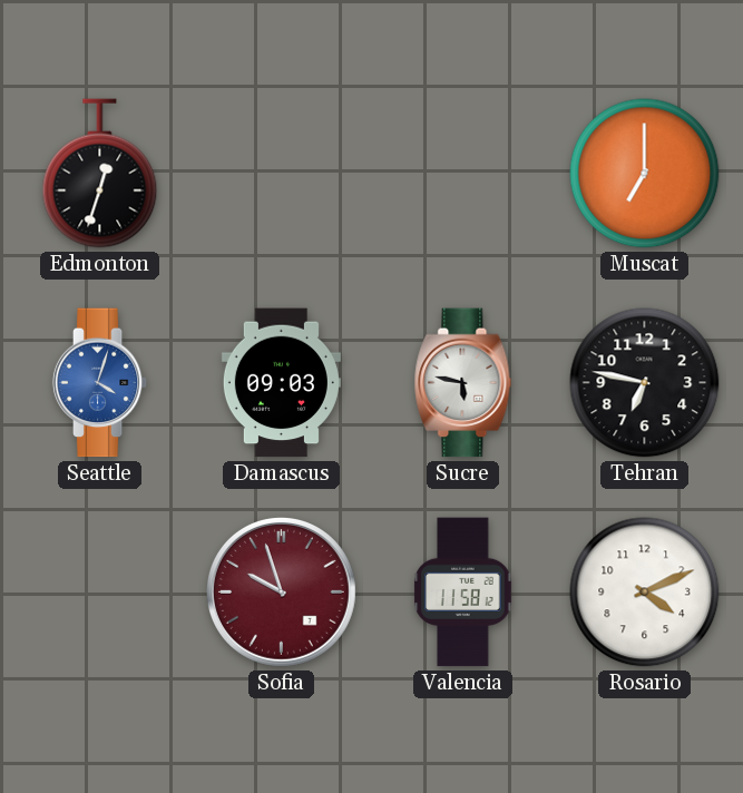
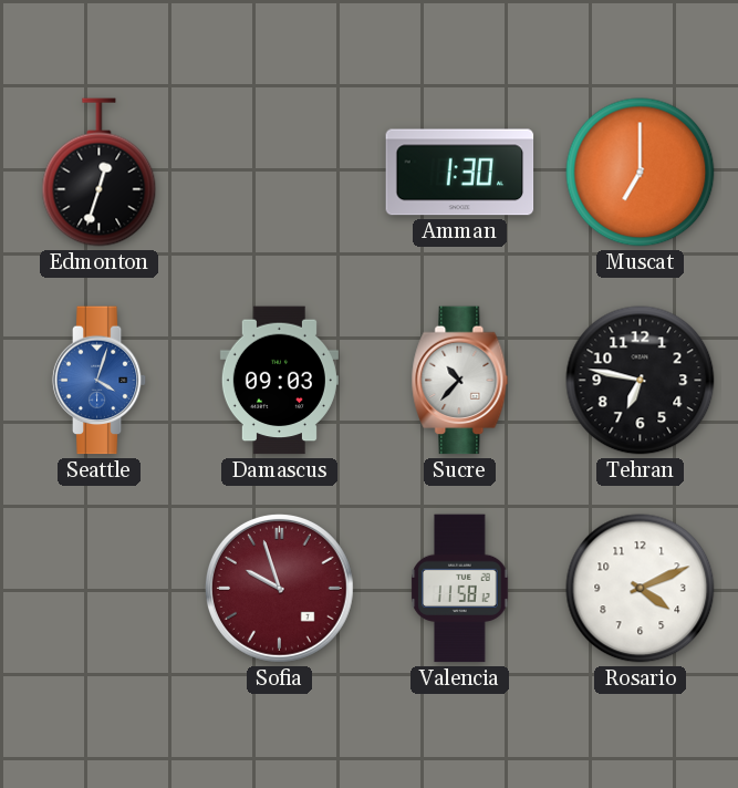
Amman: none -> 1:30 (460, 173)
Sucre: 5:47 -> 10:37 (460, 381)
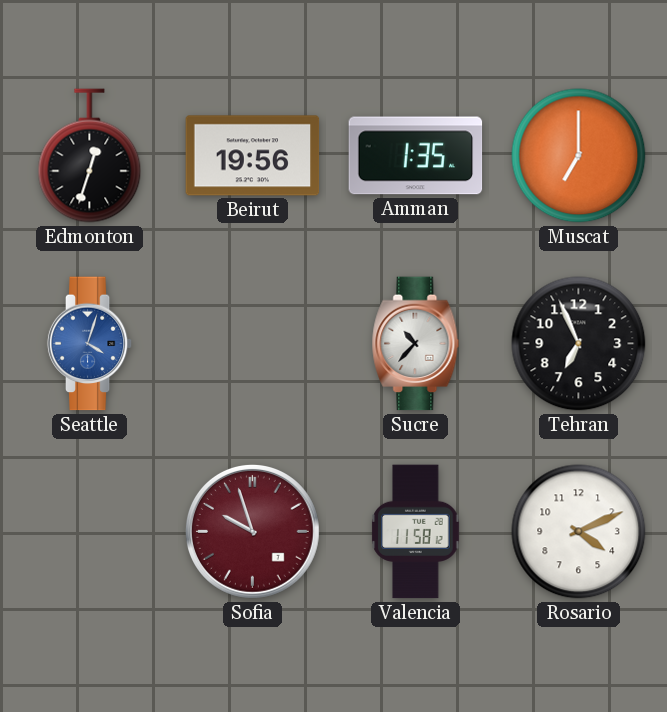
Beirut: none -> 19:56 (253, 156)
Amman: 1:30 -> 1:35 (416, 156)
Damascus: 09:03 -> none (279, 381)
Tehran: 6:47 -> 6:56 (579, 344)
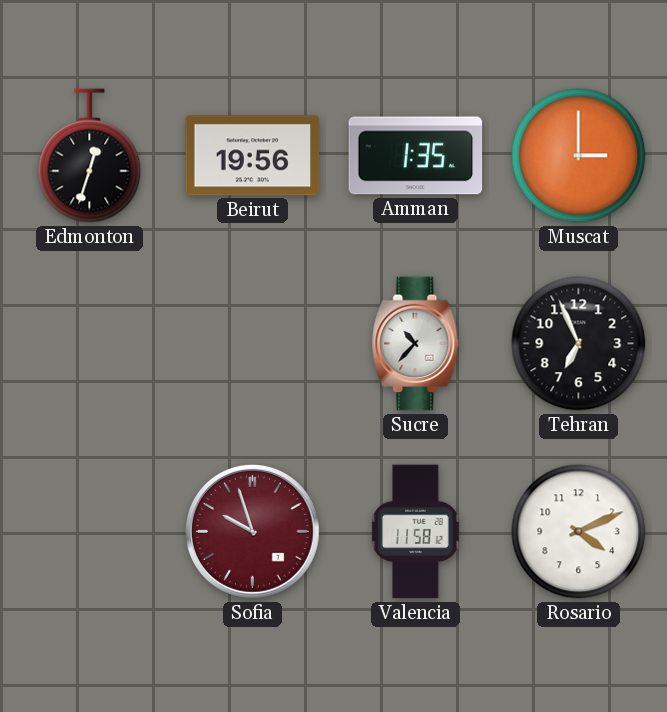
Muscat: 7:00 -> 3:00 (579, 156)
Seattle: 4:03 -> none (90, 344)
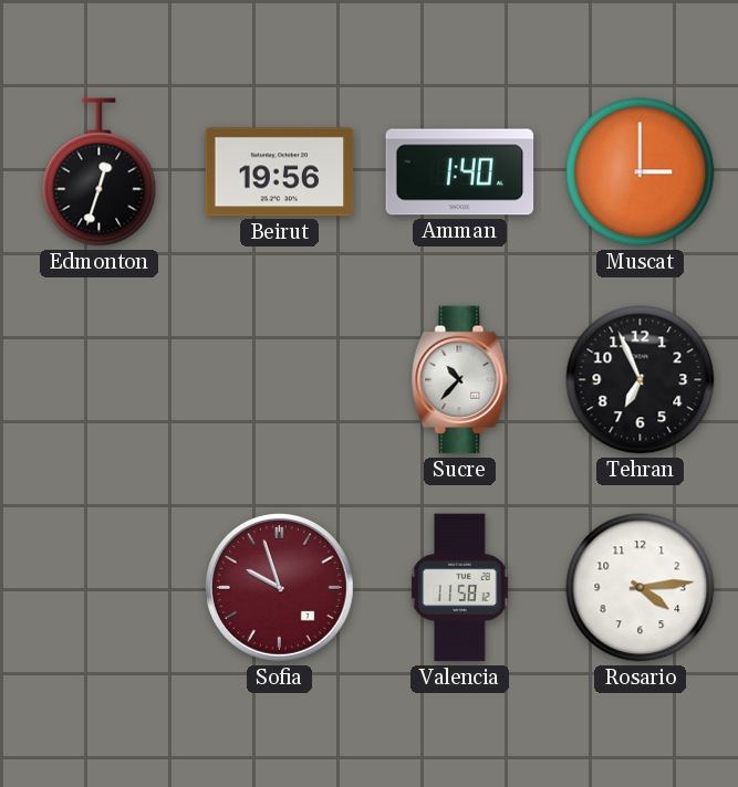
Amman: 1:35 -> 1:40 (460, 172)
Rosario: 4:11 -> 4:14 (641, 588)
